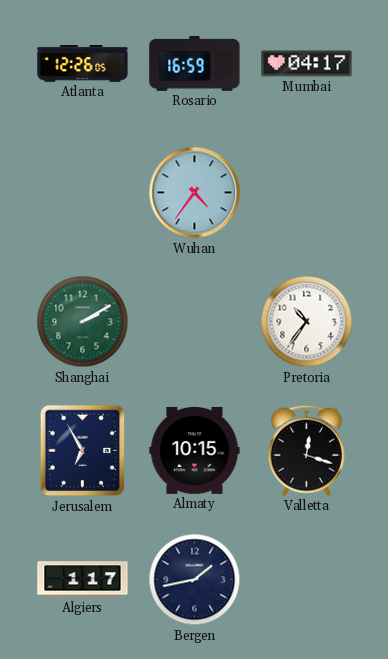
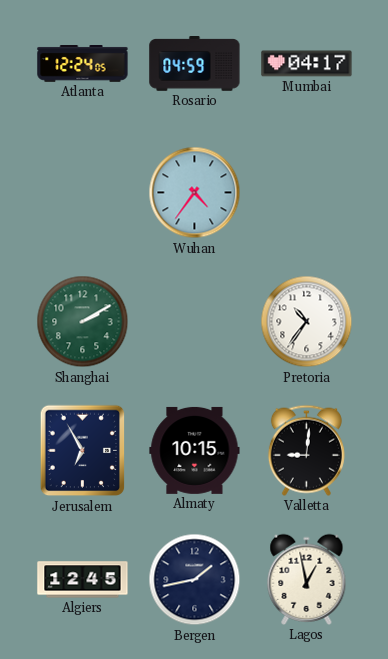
Atlanta: 12:26 -> 12:24 (83, 64)
Rosario: 16:59 -> 04:59 (195, 64)
Valletta: 12:18 -> 9:01 (306, 450)
Algiers: 1:17 -> 12:45 (83, 580)
Lagos: none -> 12:58 (307, 579)
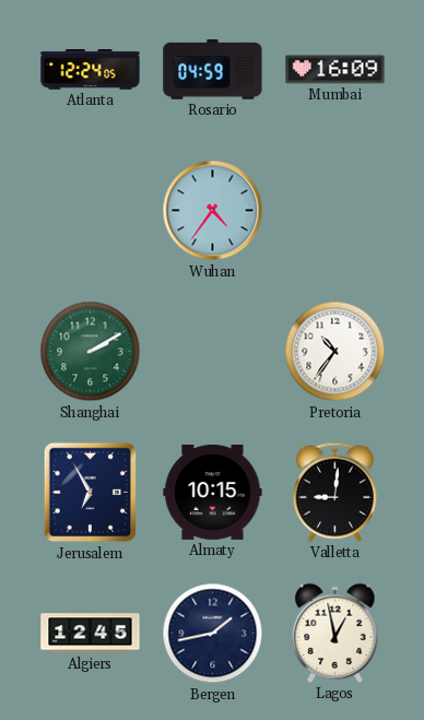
Mumbai: 04:17 -> 16:09 (335, 70)
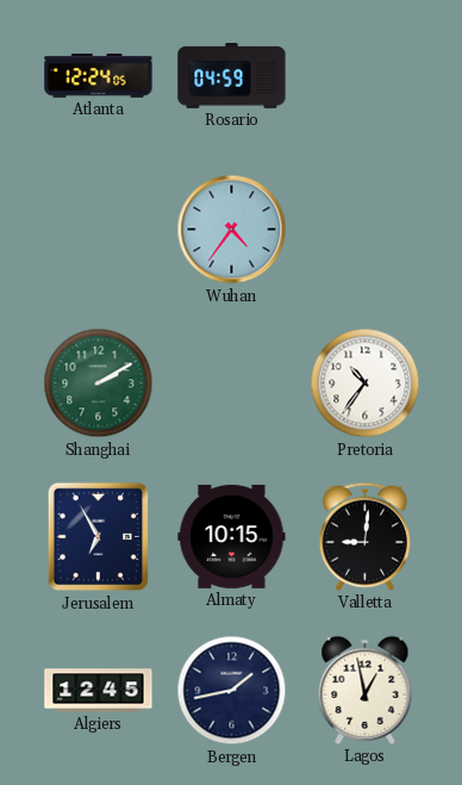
Mumbai: 16:09 -> none (335, 70)
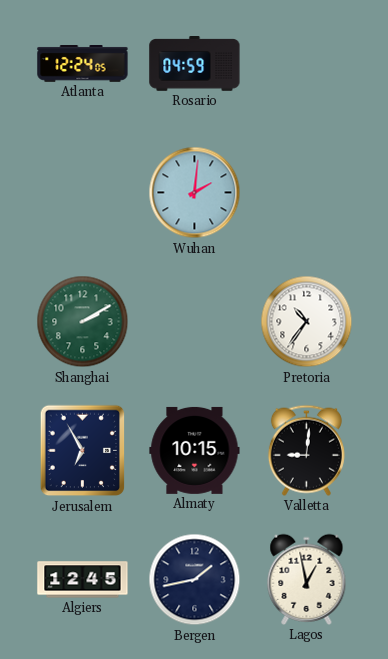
Wuhan: 4:36 -> 2:01 (195, 193)
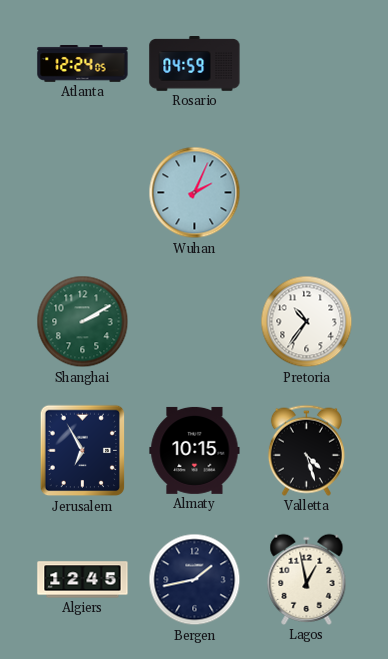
Wuhan: 2:01 -> 2:04 (195, 193)
Valletta: 9:01 -> 4:27 (306, 450)
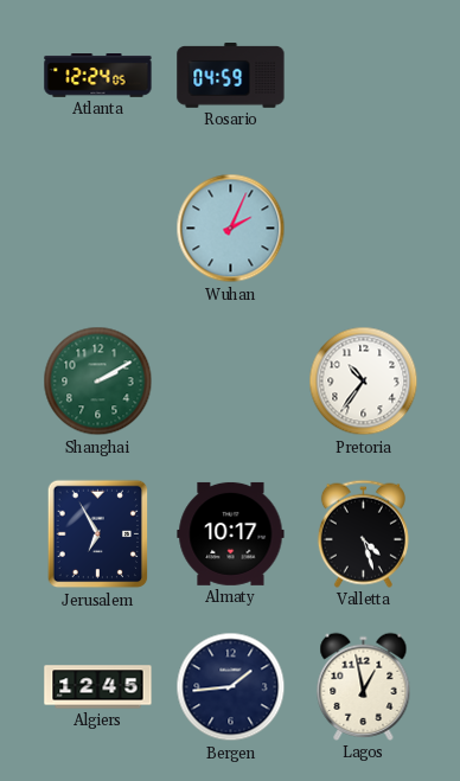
Almaty: 10:15 -> 10:17 (231, 533)
Bergen: 1:43 -> 1:44 (231, 687)
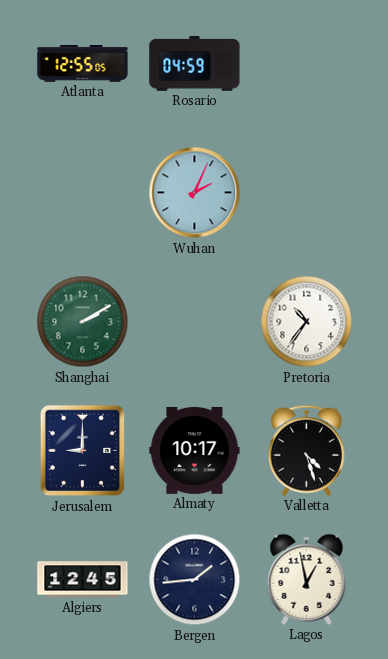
Atlanta: 12:24 -> 12:55 (83, 64)
Jerusalem: 6:55 -> 9:00 (83, 451)
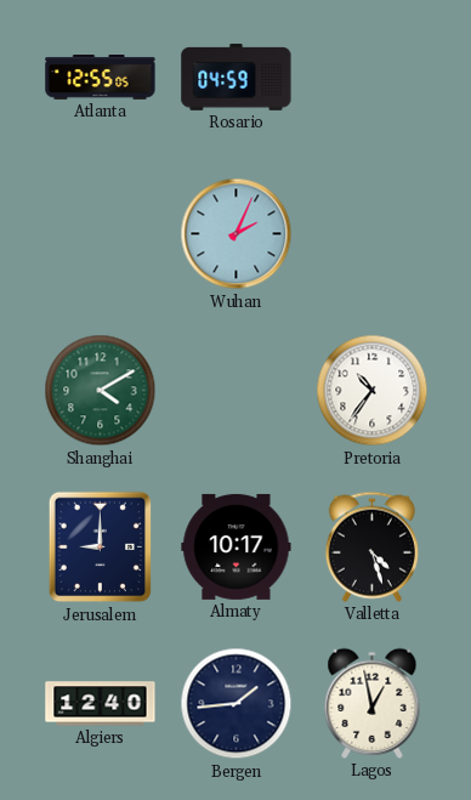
Shanghai: 2:10 -> 4:10 (101, 391)
Algiers: 12:45 -> 12:40 (101, 704)
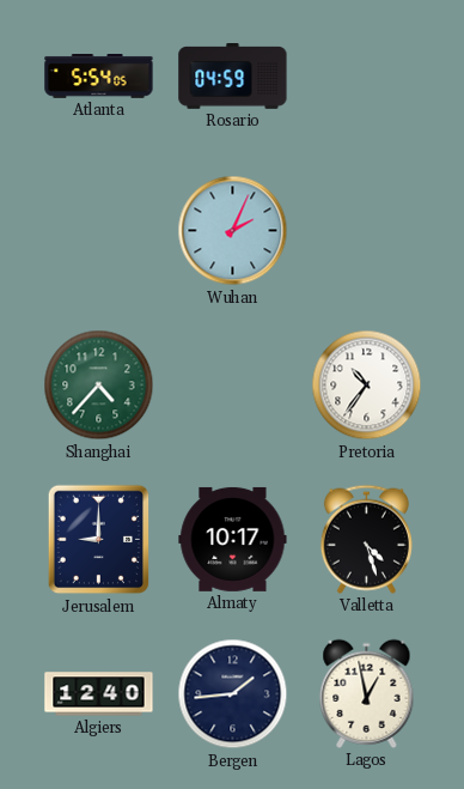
Atlanta: 12:55 -> 5:54 (99, 77)
Shanghai: 4:10 -> 4:37 (99, 386)
